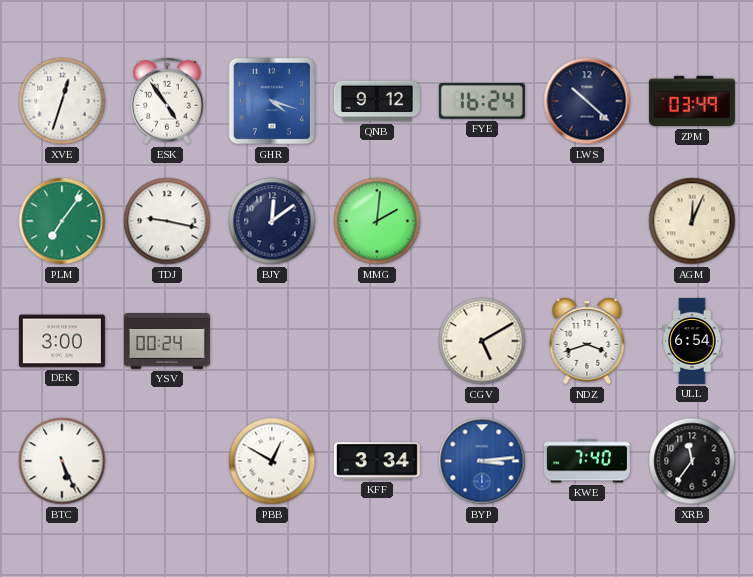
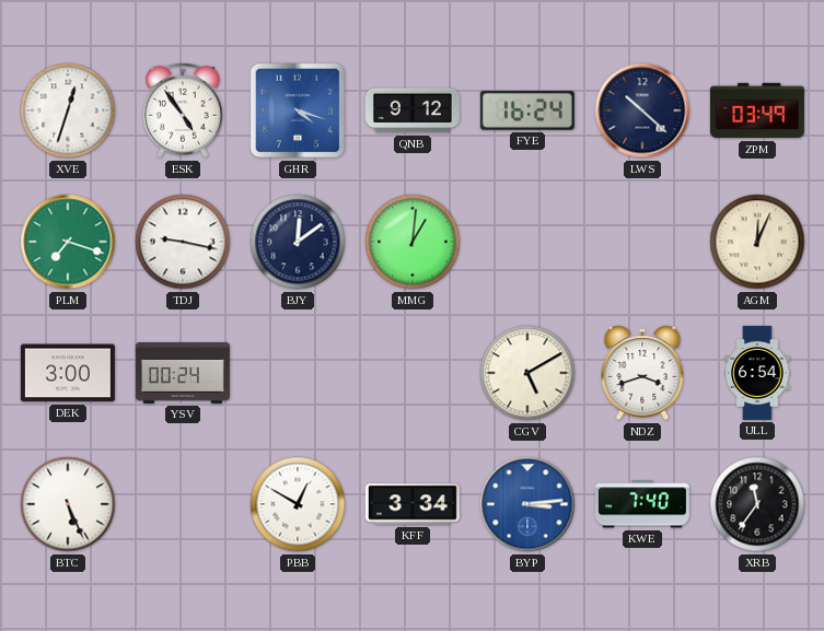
PLM: 7:06 -> 7:18 (68, 242)
MMG: 2:01 -> 1:01 (413, 242)
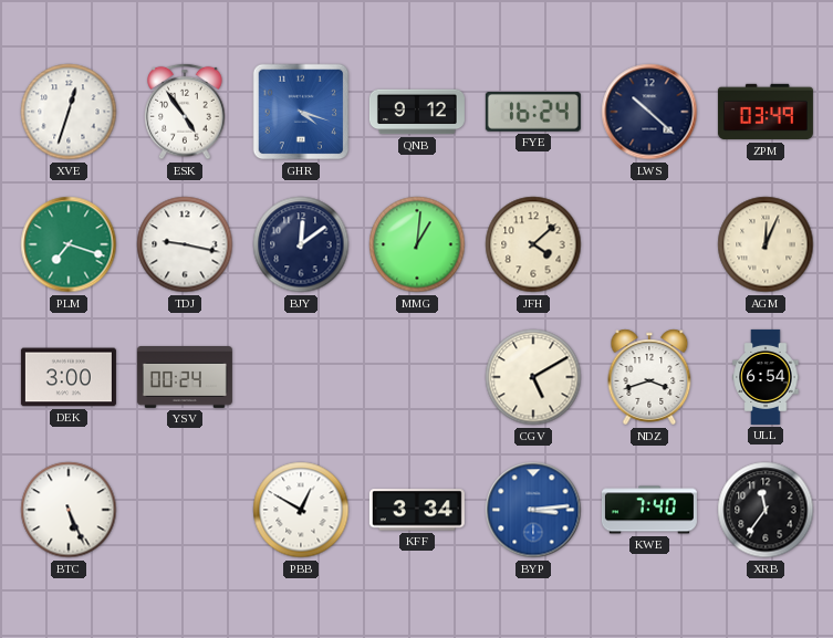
JFH: none -> 4:08 (533, 244)
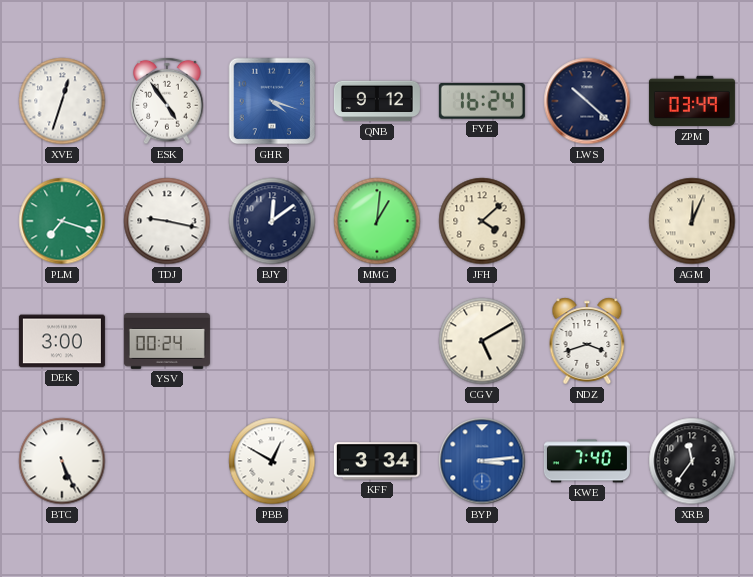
ULL: 6:54 -> none (766, 377)
